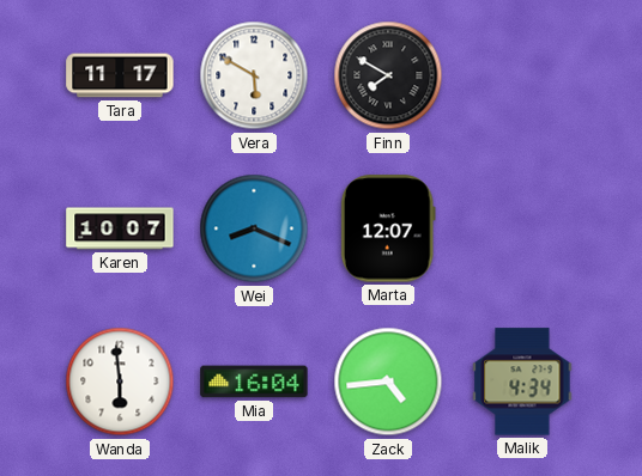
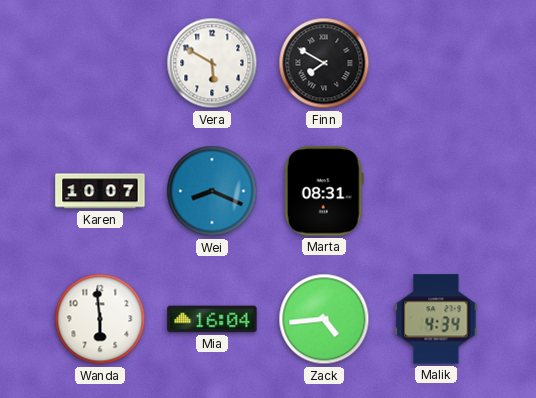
Tara: 11:17 -> none (120, 75)
Marta: 12:07 -> 08:31 (324, 191)
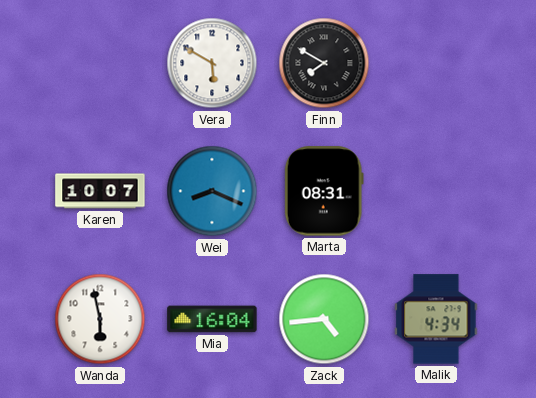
Wanda: 5:59 -> 5:58 (100, 319)
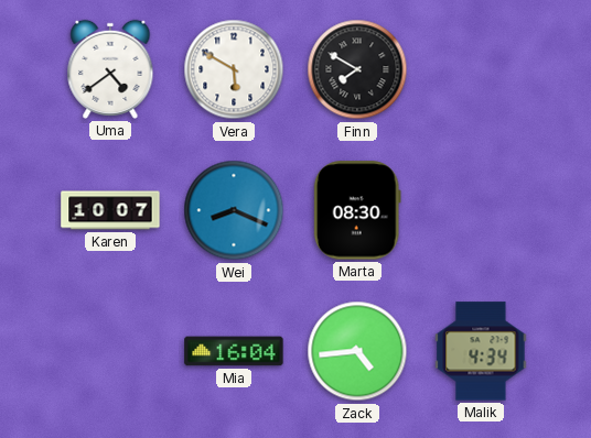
Uma: none -> 4:39 (110, 69)
Marta: 08:31 -> 08:30 (357, 210)
Wanda: 5:58 -> none (100, 319)
